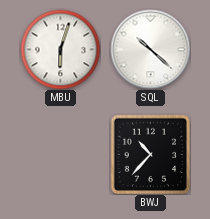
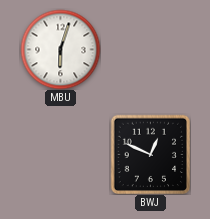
SQL: 10:22 -> none (150, 49)
BWJ: 10:37 -> 12:49 (150, 154)
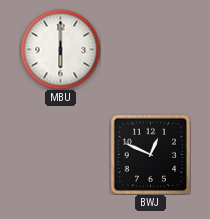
MBU: 6:03 -> 6:00 (60, 49)
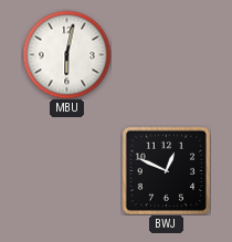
MBU: 6:00 -> 6:02 (66, 54)
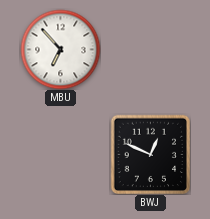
MBU: 6:02 -> 6:53 (60, 49)
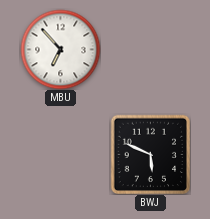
BWJ: 12:49 -> 5:49 (150, 154)
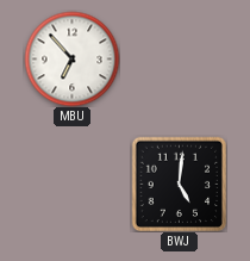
BWJ: 5:49 -> 5:01 (179, 184)
